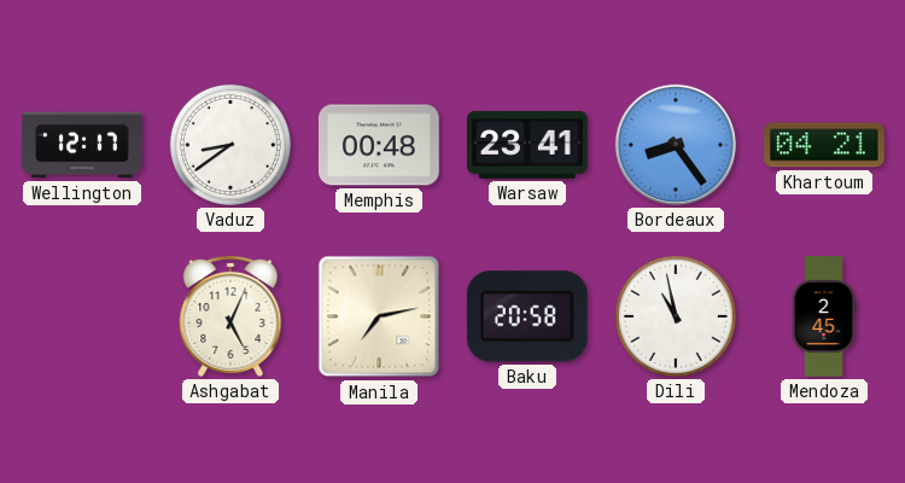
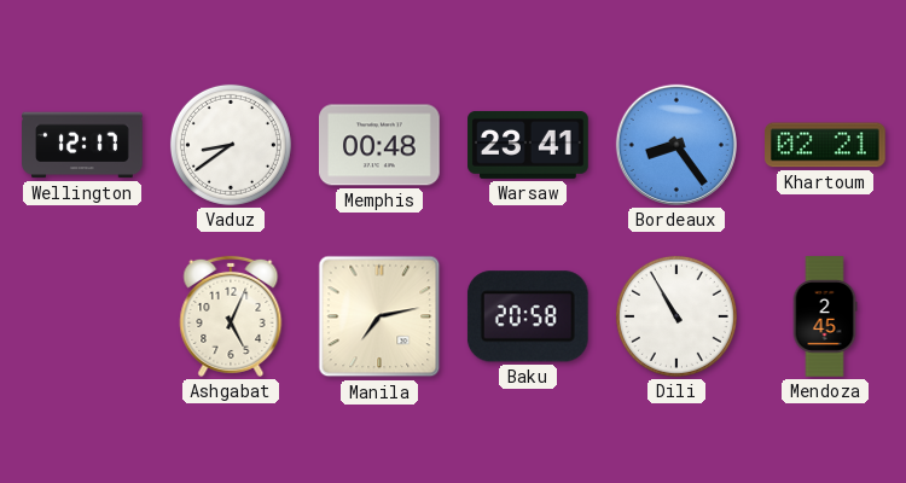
Khartoum: 04:21 -> 02:21 (826, 145)
Dili: 10:58 -> 10:55 (676, 316)
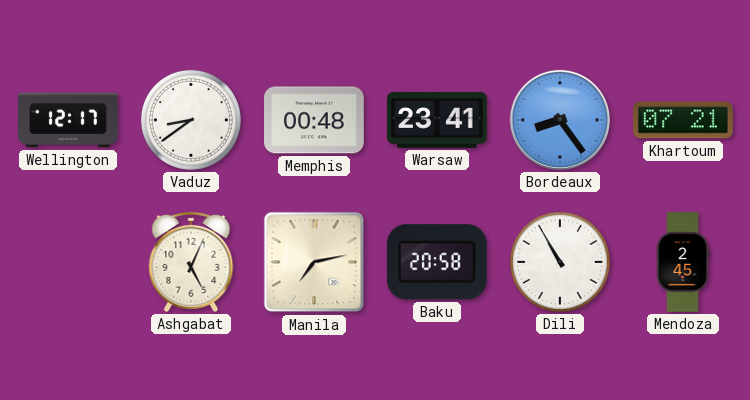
Khartoum: 02:21 -> 07:21 (684, 120)
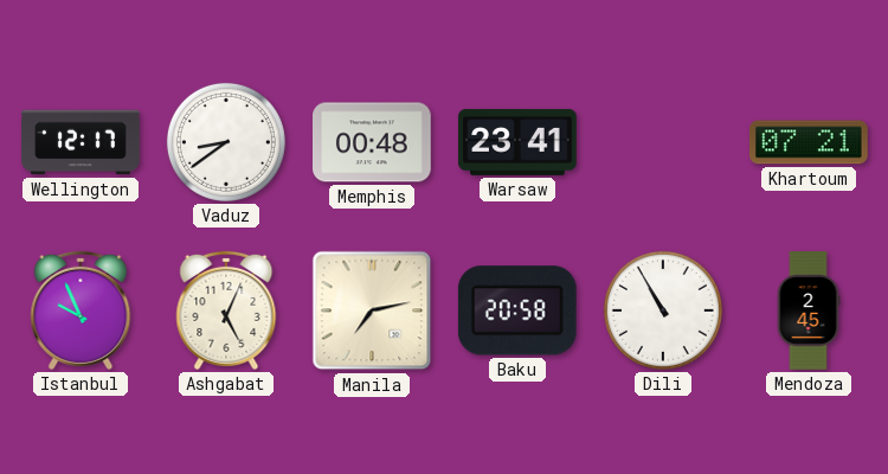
Bordeaux: 8:24 -> none (560, 120)
Istanbul: none -> 9:56 (81, 310)
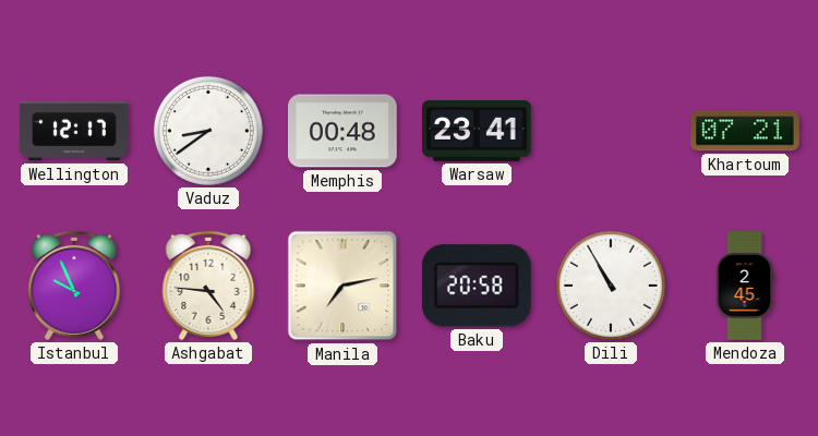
Ashgabat: 5:04 -> 4:46 (208, 286)
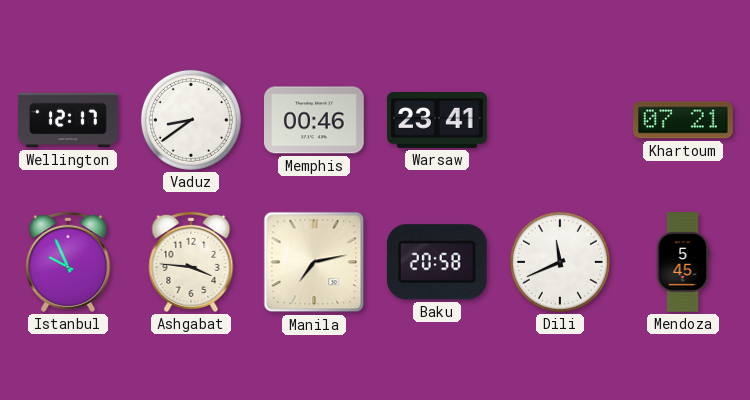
Memphis: 00:48 -> 00:46 (314, 120)
Ashgabat: 4:46 -> 3:46 (191, 262)
Dili: 10:55 -> 11:41 (560, 262)
Mendoza: 2:45 -> 5:45 (683, 262)
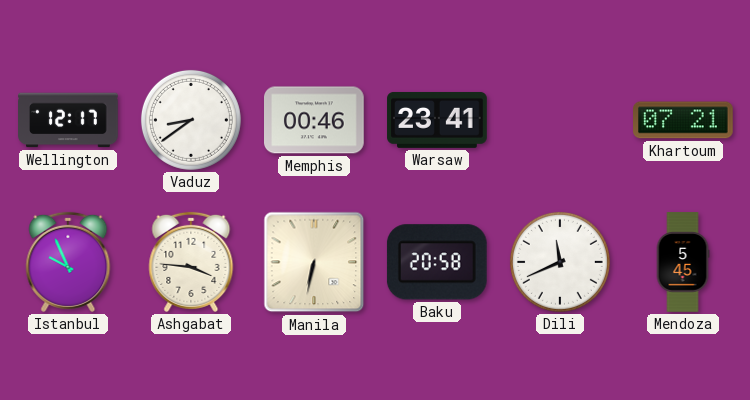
Manila: 7:13 -> 6:32 (314, 262)
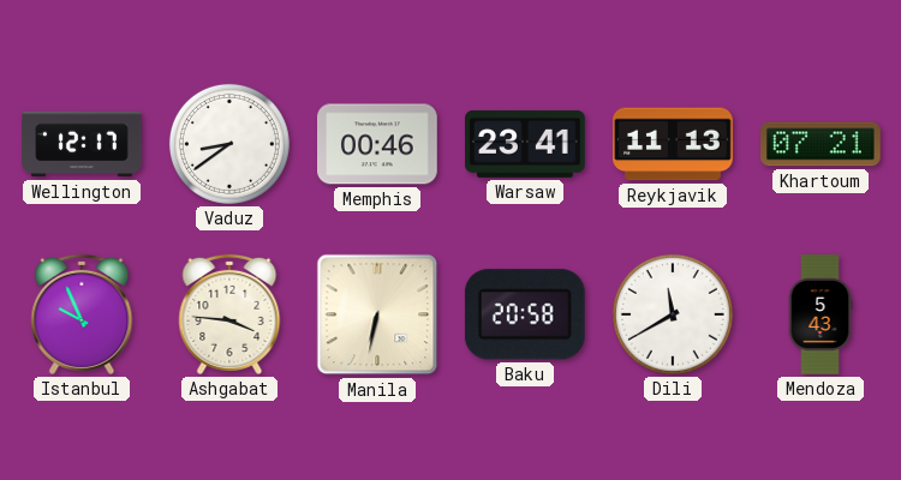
Reykjavik: none -> 11:13 (673, 144)
Dili: 11:41 -> 11:40 (673, 314)
Mendoza: 5:45 -> 5:43 (821, 314)
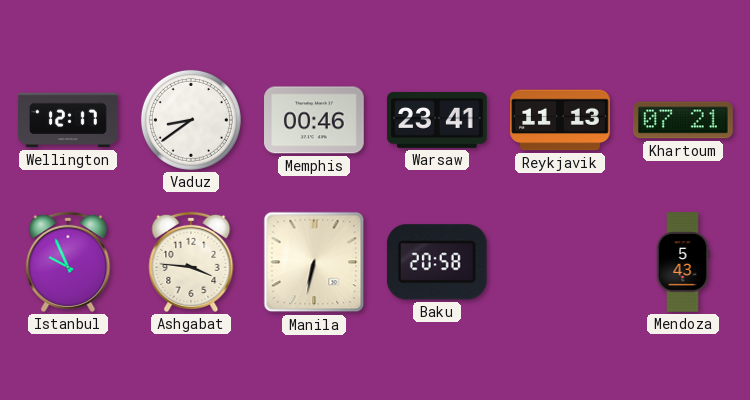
Dili: 11:40 -> none (673, 314)
